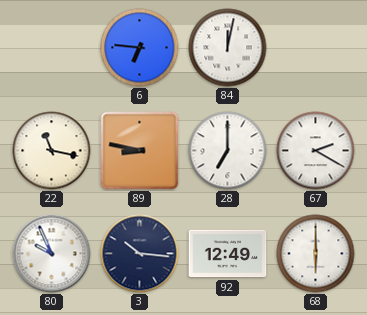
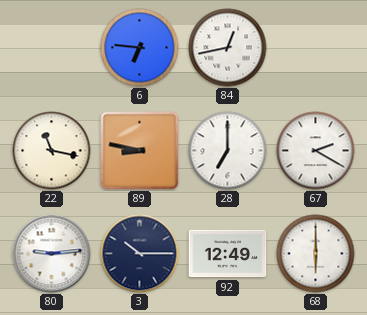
84: 12:02 -> 12:43 (228, 48)
80: 9:56 -> 9:14 (52, 254)
3: 10:16 -> 10:15 (140, 254)
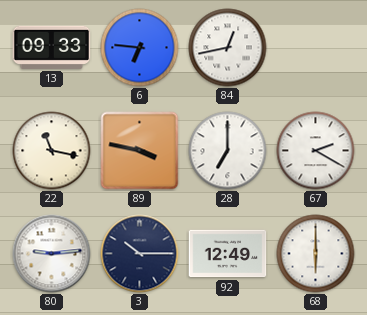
13: none -> 09:33 (52, 47)
89: 8:47 -> 3:47 (140, 151)
